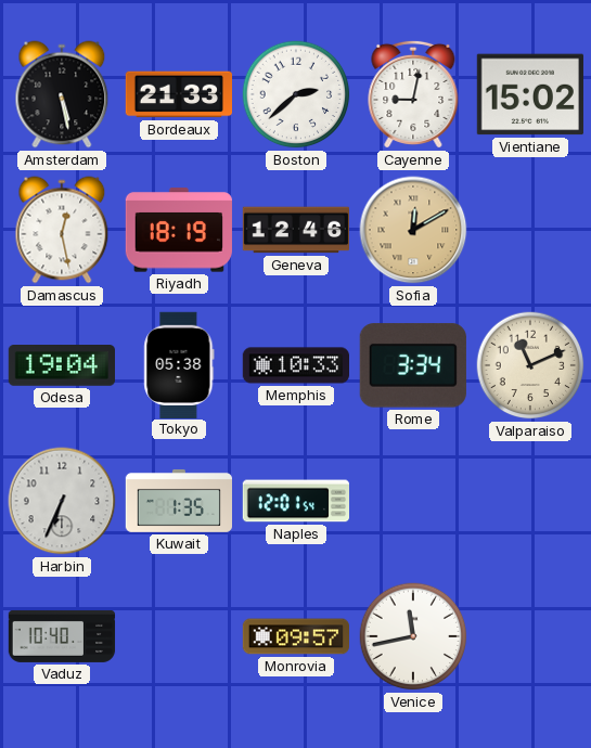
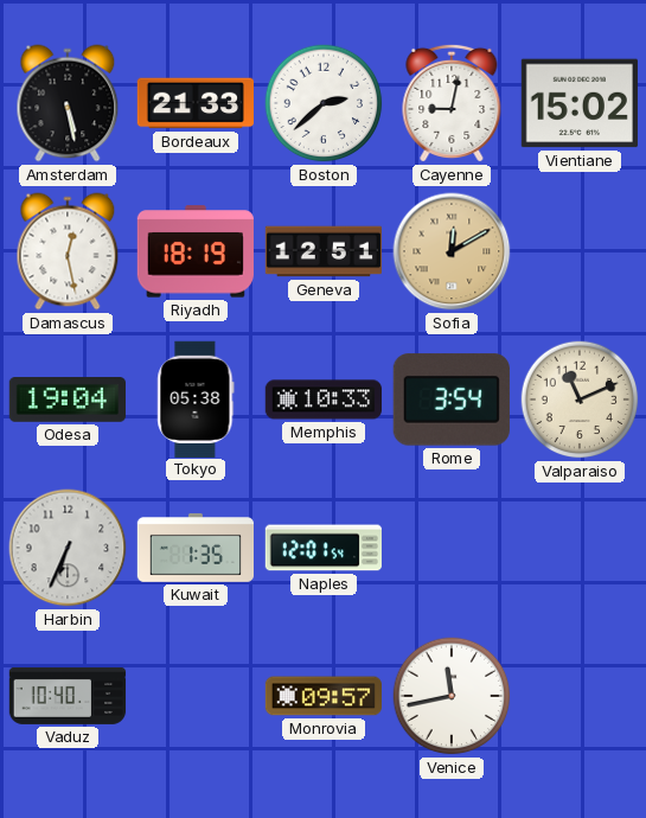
Geneva: 12:46 -> 12:51 (322, 251)
Rome: 3:34 -> 3:54 (452, 400)
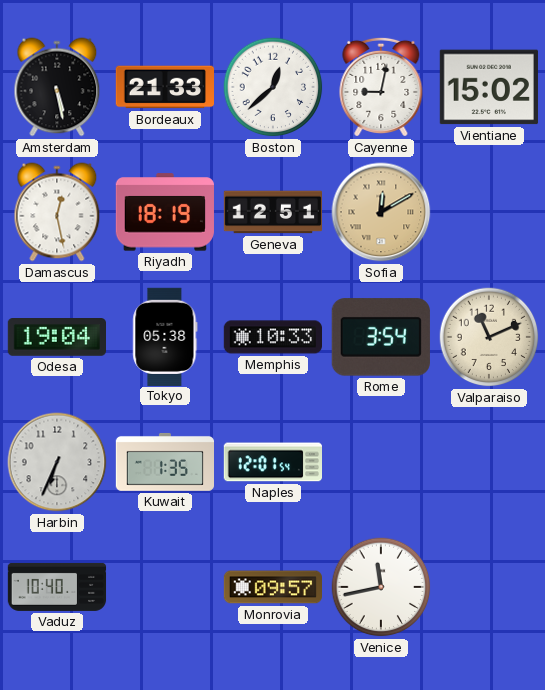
Boston: 2:38 -> 12:38 (273, 87)
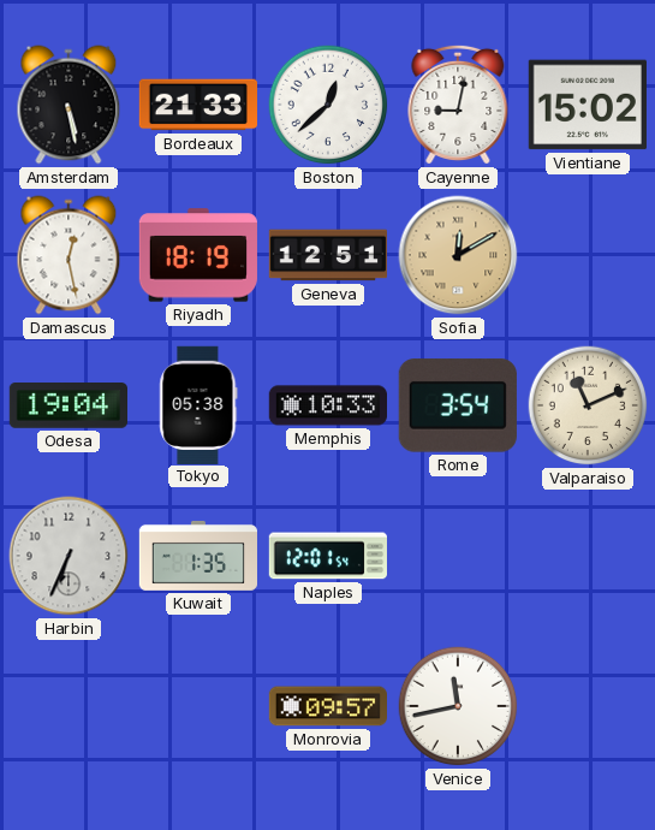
Vaduz: 10:40 -> none (57, 587)
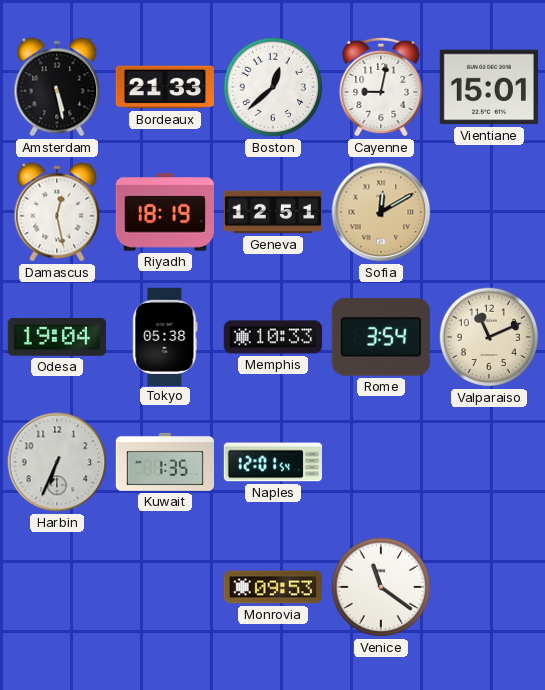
Vientiane: 15:02 -> 15:01 (489, 87)
Monrovia: 09:57 -> 09:53 (272, 587)
Venice: 11:43 -> 11:21 (381, 587)
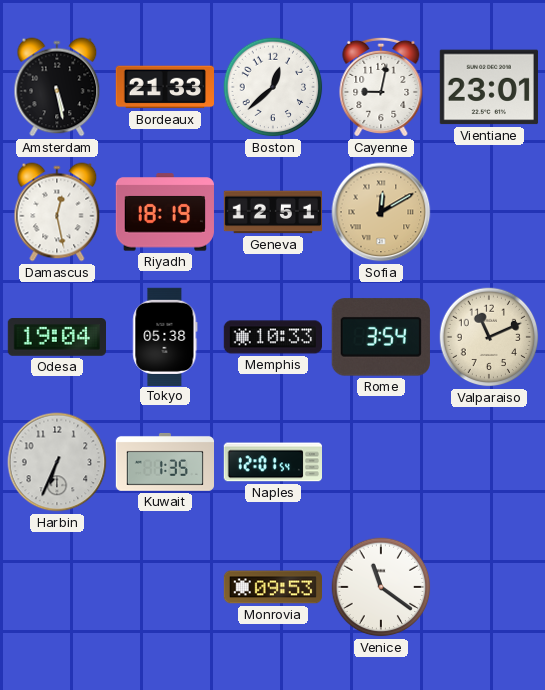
Vientiane: 15:01 -> 23:01 (489, 87)
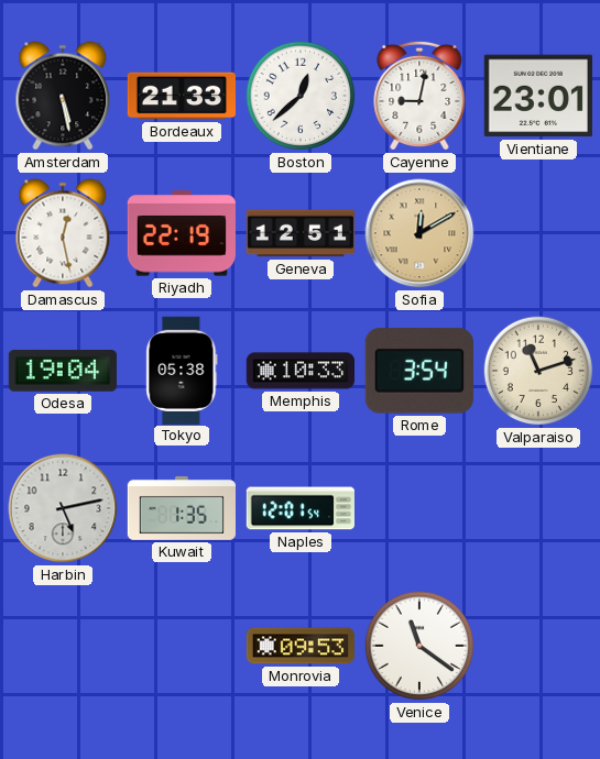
Riyadh: 18:19 -> 22:19 (182, 233)
Valparaiso: 11:11 -> 11:12 (538, 371)
Harbin: 6:34 -> 5:13 (63, 508)
